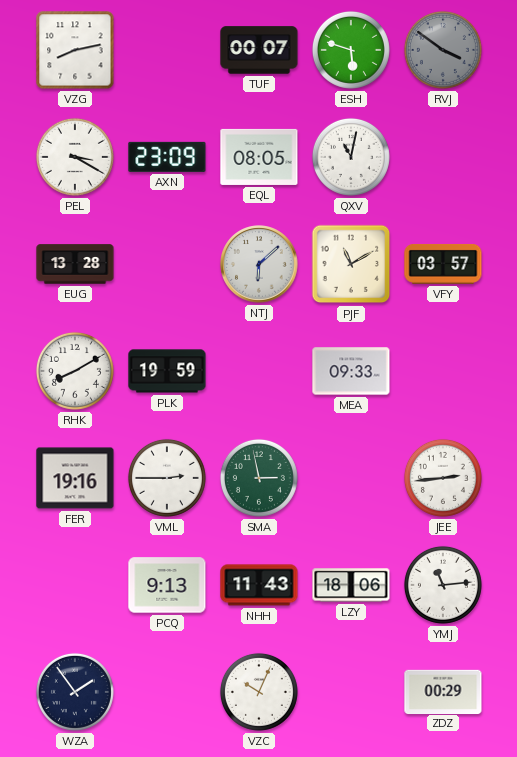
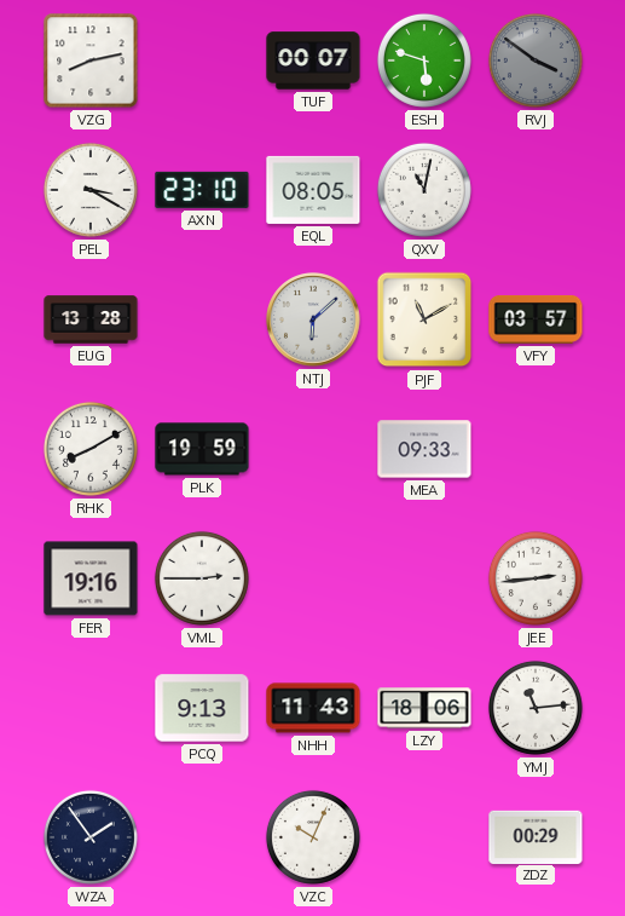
AXN: 23:09 -> 23:10 (202, 190)
SMA: 2:58 -> none (259, 478)
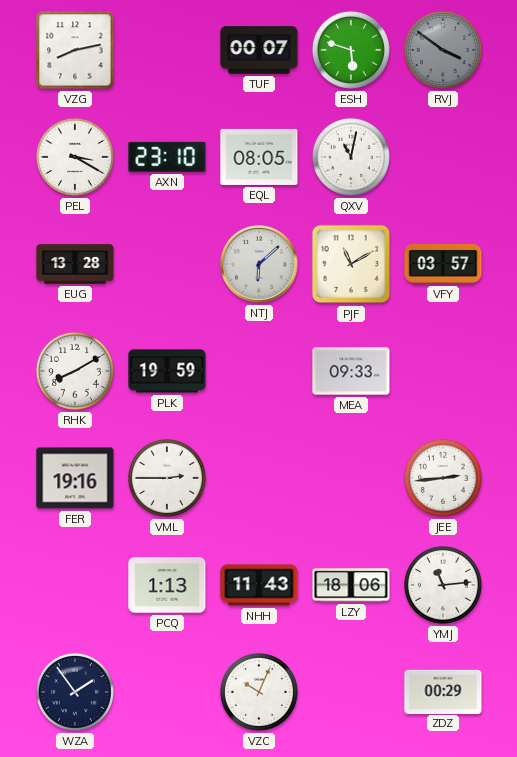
PCQ: 9:13 -> 1:13 (167, 585)
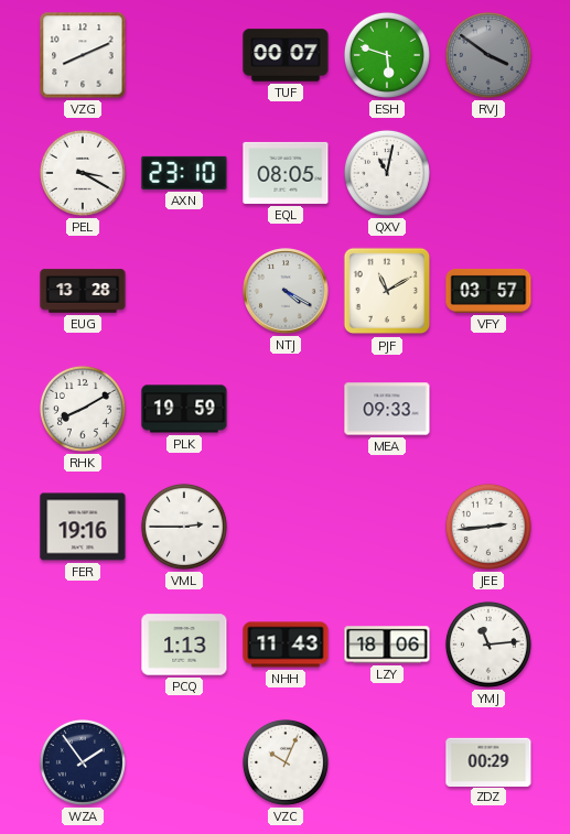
VZG: 8:13 -> 8:11 (83, 55)
NTJ: 6:08 -> 4:20 (286, 291)
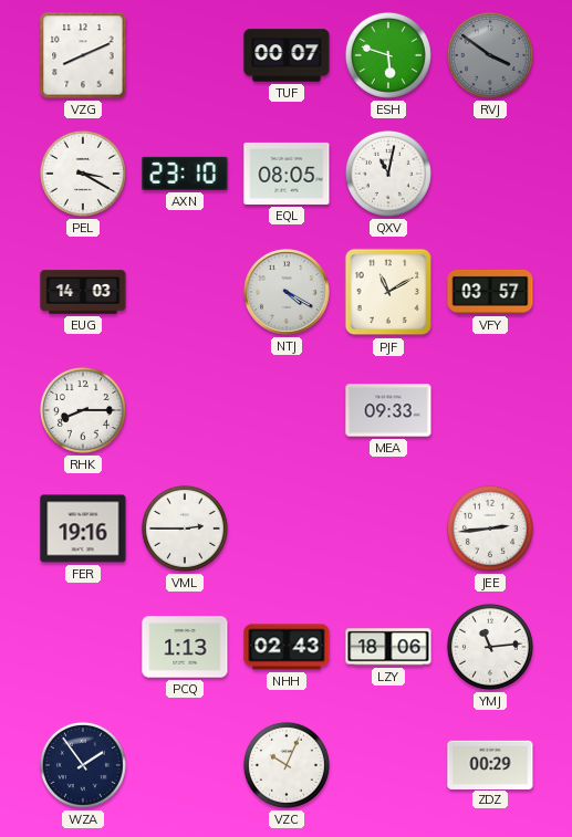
EUG: 13:28 -> 14:03 (83, 292)
RHK: 8:10 -> 8:15 (83, 410)
PLK: 19:59 -> none (184, 409)
NHH: 11:43 -> 02:43 (287, 647)
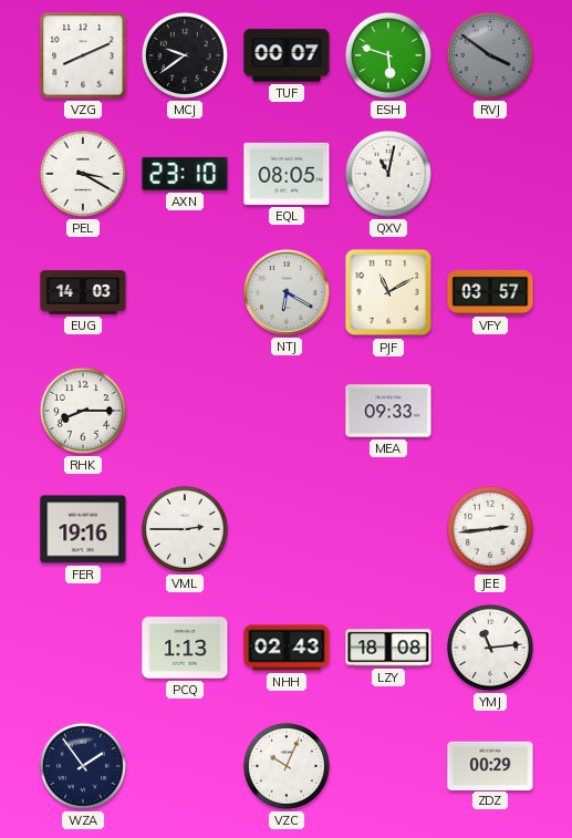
MCJ: none -> 9:39 (185, 55)
NTJ: 4:20 -> 6:20 (287, 292)
LZY: 18:06 -> 18:08 (388, 648)
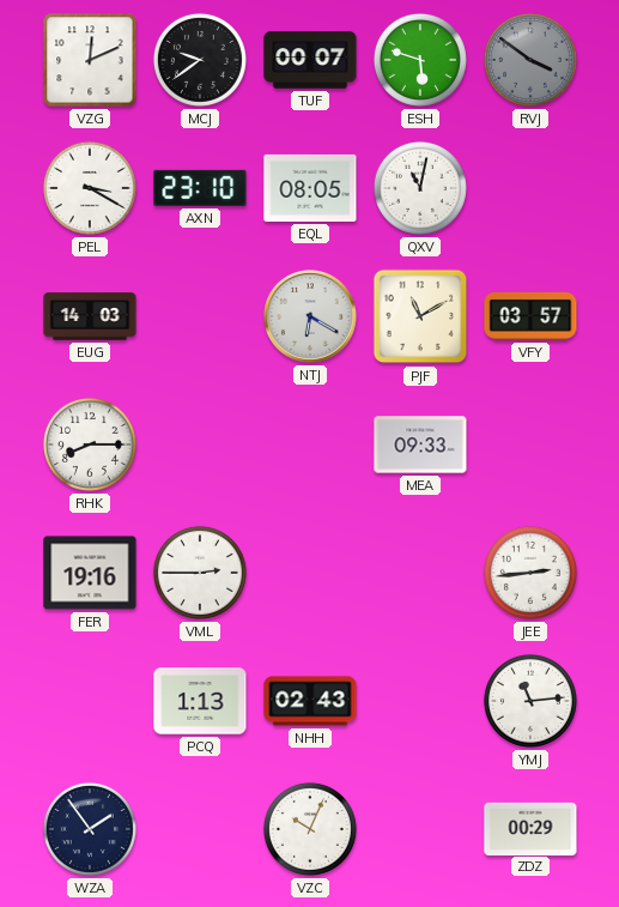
VZG: 8:11 -> 12:11 (90, 60)
LZY: 18:08 -> none (388, 648)
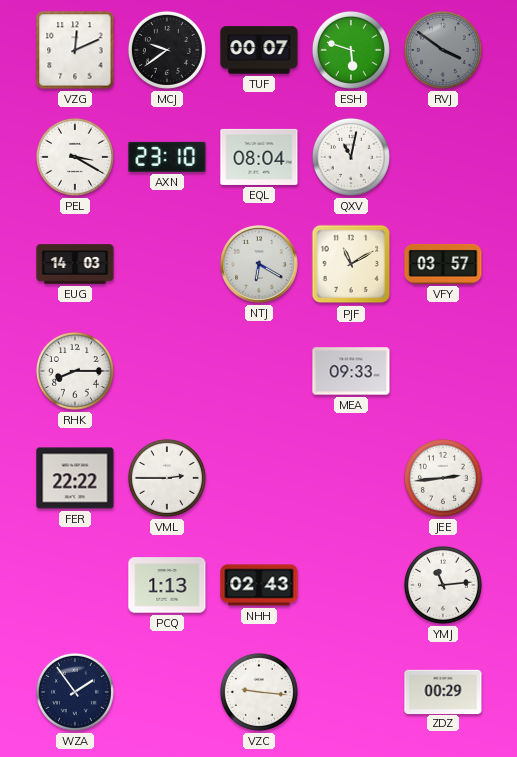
EQL: 08:05 -> 08:04 (259, 157)
FER: 19:16 -> 22:22 (75, 478)
VZC: 10:04 -> 9:16 (259, 692)
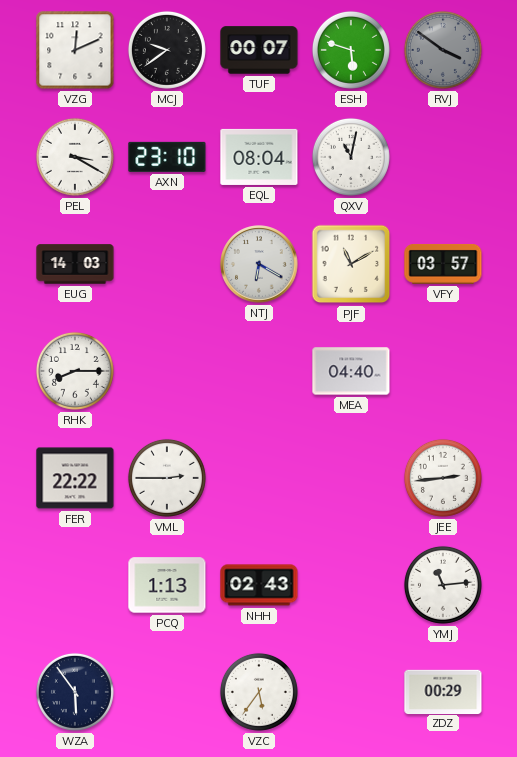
MEA: 09:33 -> 04:40 (351, 371)
WZA: 1:54 -> 5:54 (75, 692)
VZC: 9:16 -> 5:36 (259, 692)
